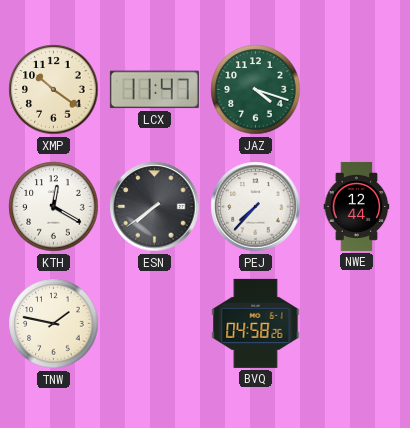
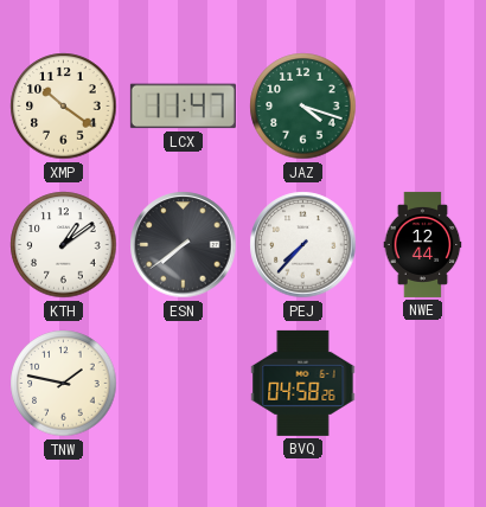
KTH: 12:20 -> 1:09 (64, 245)
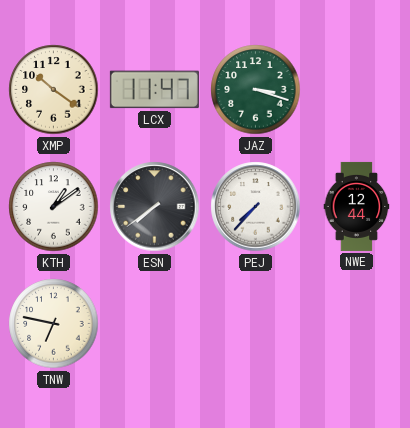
JAZ: 4:18 -> 3:18 (256, 90)
TNW: 1:47 -> 6:47 (54, 324)
BVQ: 04:58 -> none (303, 383)
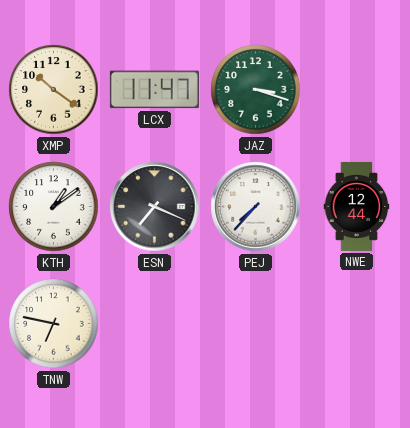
ESN: 7:39 -> 7:19 (155, 207)
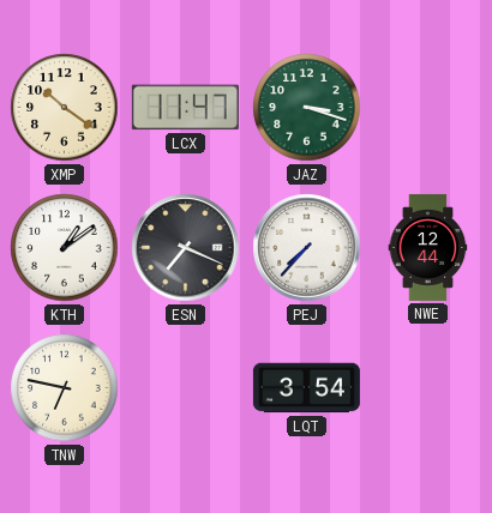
LQT: none -> 3:54 (306, 388)
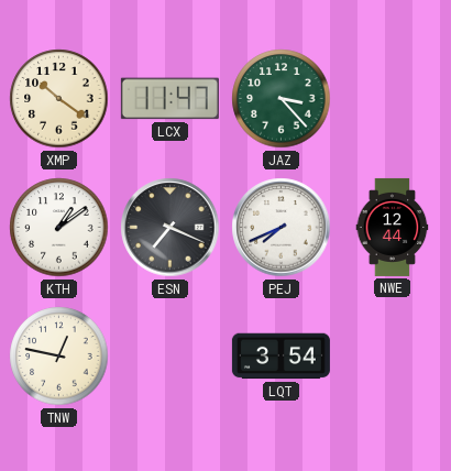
JAZ: 3:18 -> 3:23 (282, 99)
PEJ: 7:37 -> 7:41 (282, 228)
TNW: 6:47 -> 12:47 (59, 357)
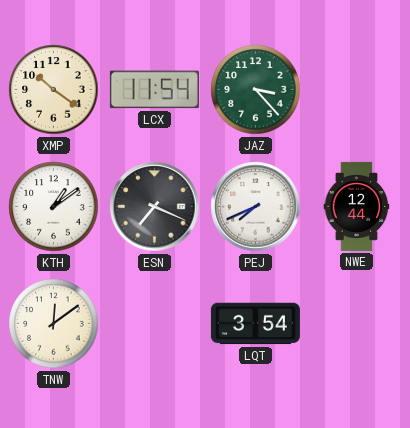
LCX: 11:47 -> 11:54 (154, 90)
TNW: 12:47 -> 12:09 (54, 324)
